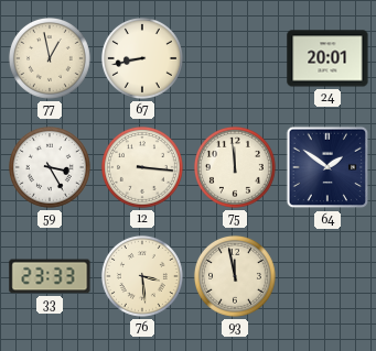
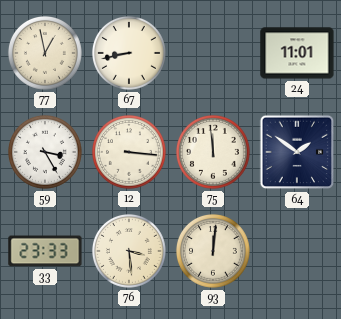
24: 20:01 -> 11:01 (297, 53)
93: 11:58 -> 12:01 (213, 251)
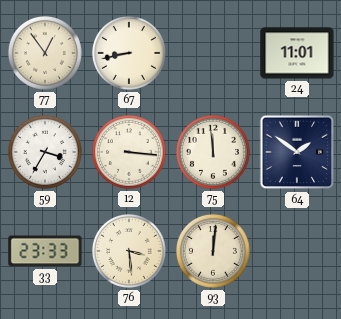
77: 12:58 -> 12:54 (45, 53)
59: 3:25 -> 3:35 (45, 152)
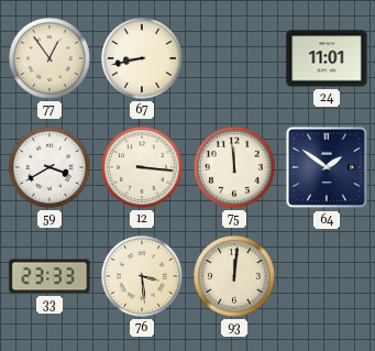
59: 3:35 -> 3:40 (49, 167)
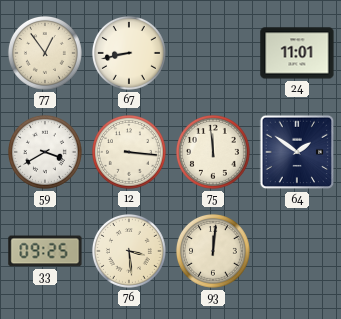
33: 23:33 -> 09:25 (45, 251)
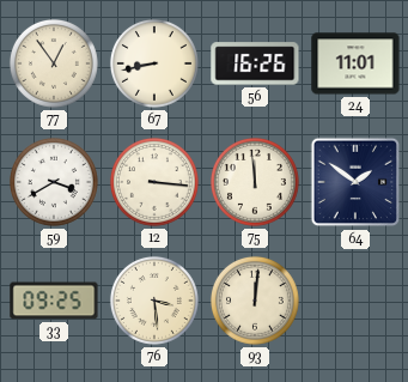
56: none -> 16:26 (255, 63)
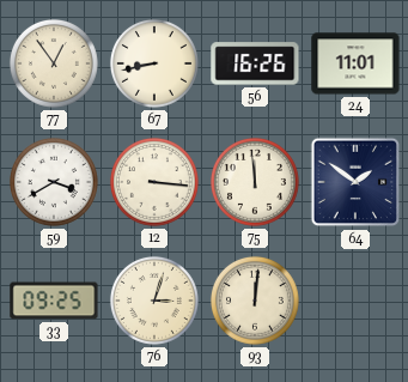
76: 3:29 -> 3:03 (154, 301)
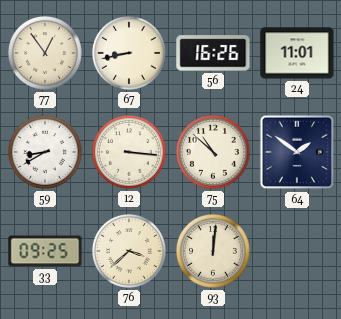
59: 3:40 -> 8:40 (45, 152)
75: 11:59 -> 10:52 (213, 152)
76: 3:03 -> 3:38 (129, 251)
